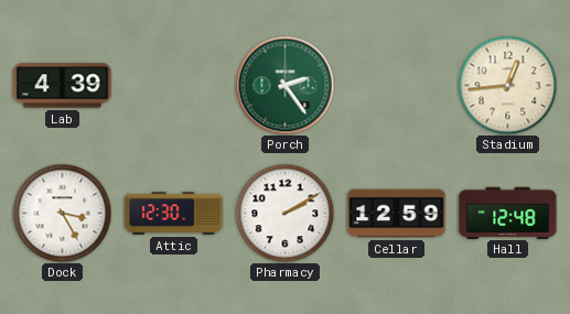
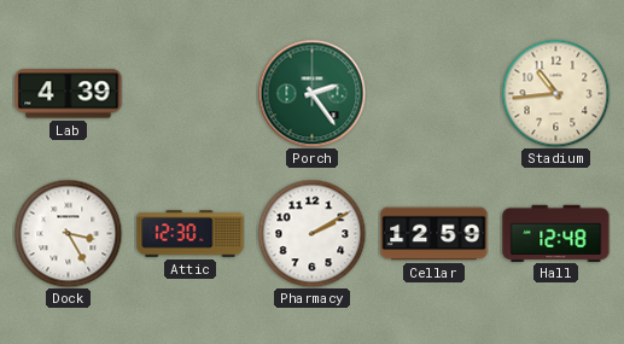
Stadium: 12:44 -> 10:44 (555, 93)
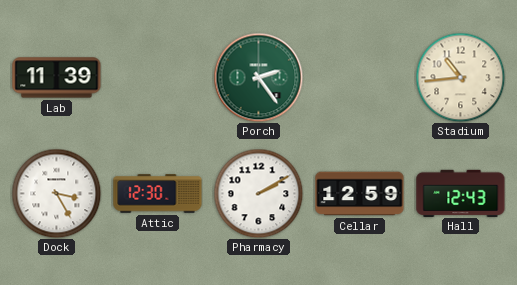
Lab: 4:39 -> 11:39 (57, 78)
Hall: 12:48 -> 12:43 (461, 193)
